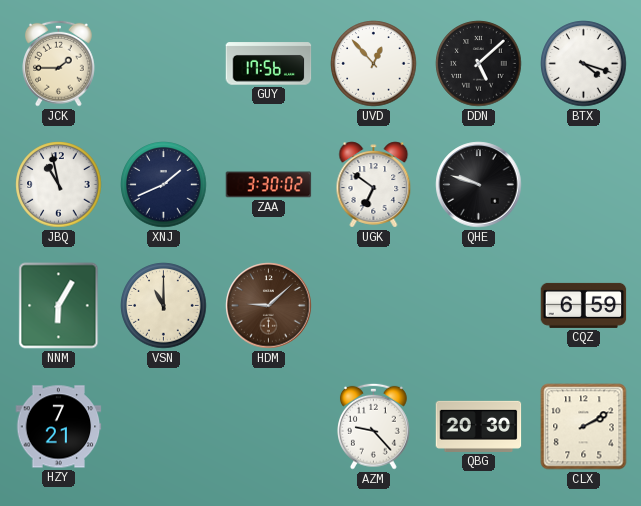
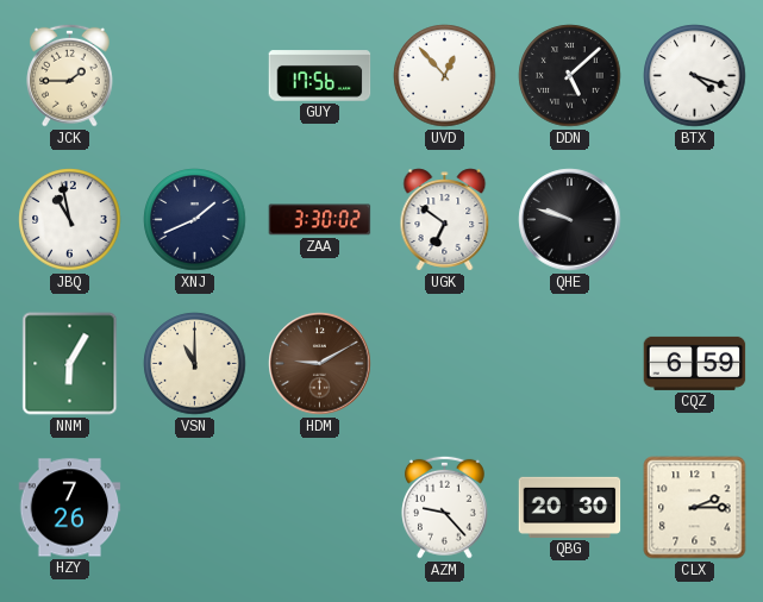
HDM: 9:08 -> 9:10 (320, 364)
HZY: 7:21 -> 7:26 (70, 508)
CLX: 2:10 -> 2:15 (695, 508)
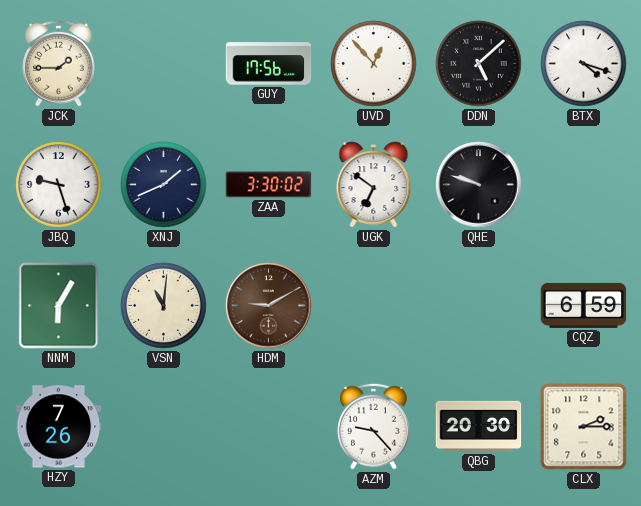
JBQ: 10:58 -> 9:27 (59, 185)
VSN: 11:00 -> 11:01 (164, 306)
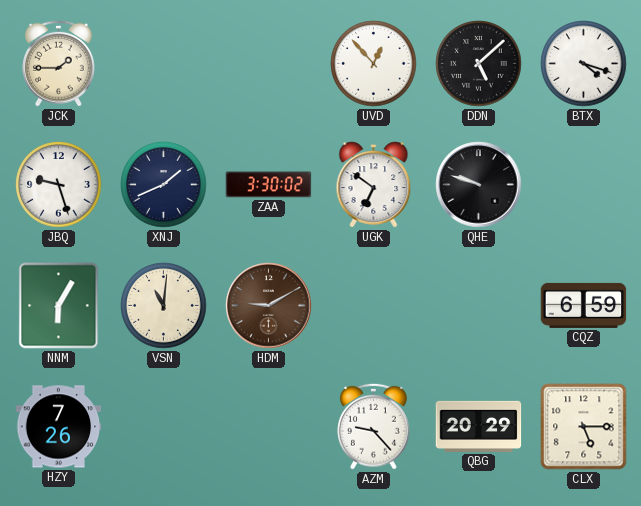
GUY: 17:56 -> none (269, 64)
QBG: 20:30 -> 20:29 (479, 426)
CLX: 2:15 -> 5:15 (584, 427)
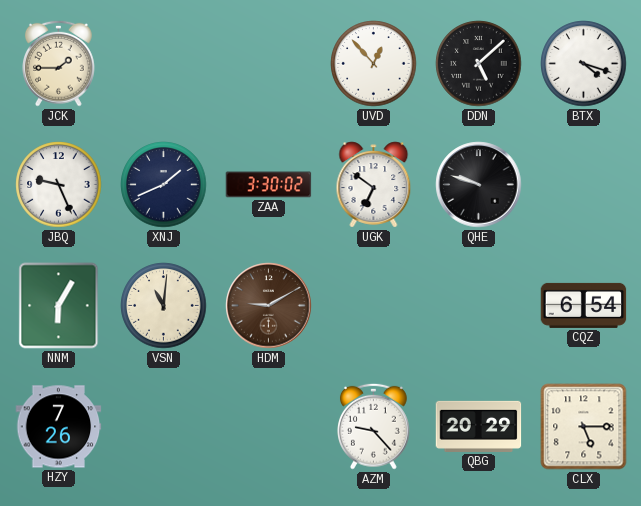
JBQ: 9:27 -> 9:26 (59, 185)
CQZ: 6:59 -> 6:54 (584, 305)
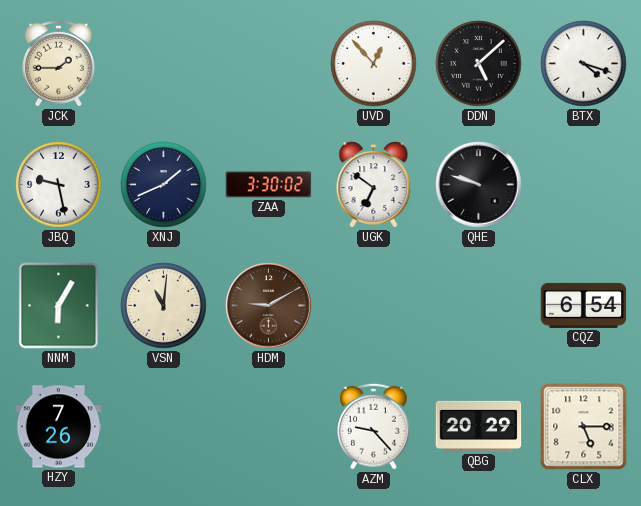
JBQ: 9:26 -> 9:28 (59, 185)
